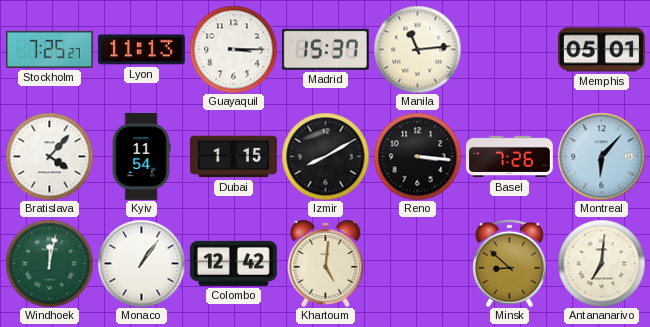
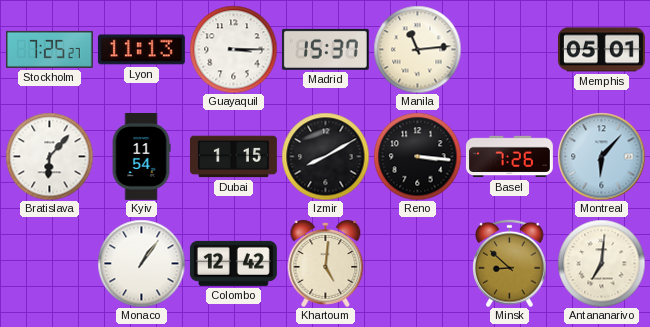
Bratislava: 4:07 -> 6:07 (49, 156)
Windhoek: 12:02 -> none (49, 263)
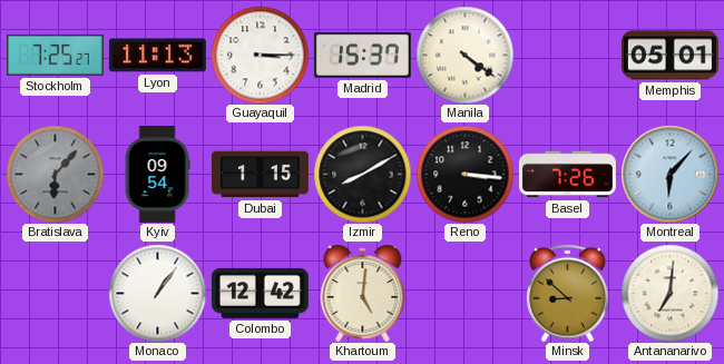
Manila: 11:14 -> 4:21 (464, 55)
Bratislava dial: white -> grey (55, 174)
Kyiv: 11:54 -> 09:54 (157, 174)
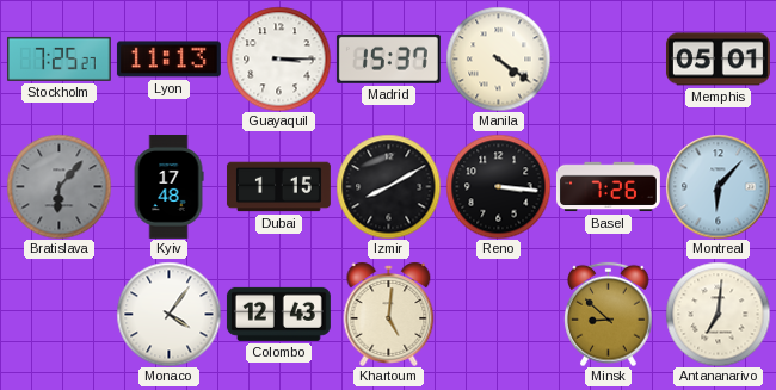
Kyiv: 09:54 -> 17:48 (168, 186)
Monaco: 1:06 -> 4:06 (168, 314)
Colombo: 12:42 -> 12:43 (278, 314)
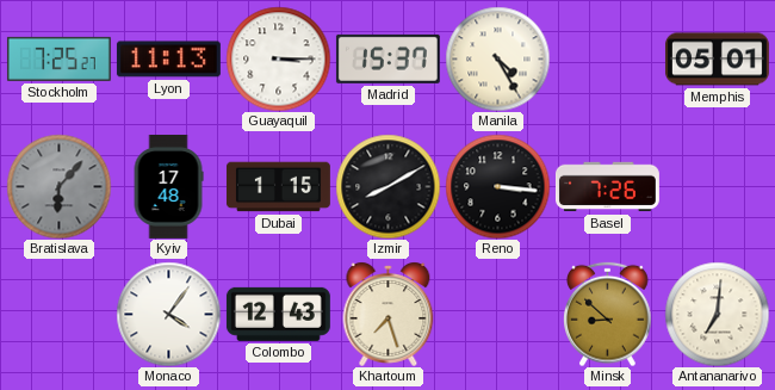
Manila: 4:21 -> 4:25 (497, 58)
Montreal: 6:07 -> none (718, 186)
Khartoum: 5:01 -> 7:27 (389, 314)
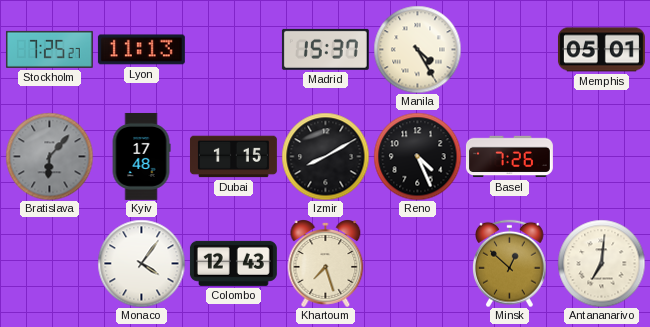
Guayaquil: 3:15 -> none (278, 58)
Reno: 3:16 -> 4:26 (417, 156)
Minsk: 8:52 -> 12:52 (510, 263)
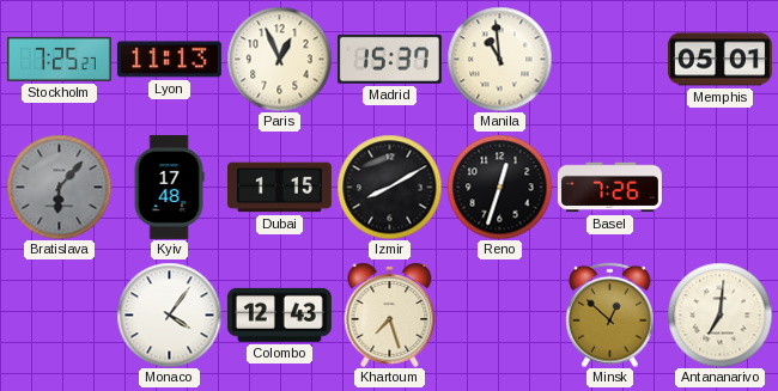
Paris: none -> 12:56 (279, 59)
Manila: 4:25 -> 10:59 (499, 59)
Reno: 4:26 -> 12:33 (499, 187)
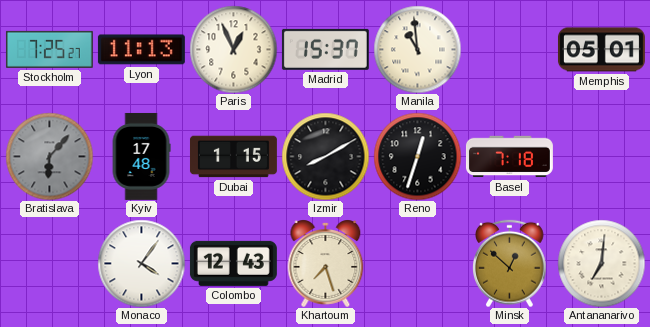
Basel: 7:26 -> 7:18 (509, 157)
